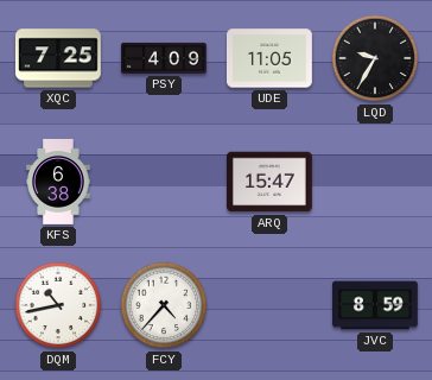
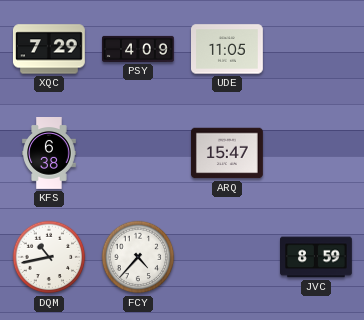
XQC: 7:25 -> 7:29 (49, 49)
LQD: 9:35 -> none (375, 58)
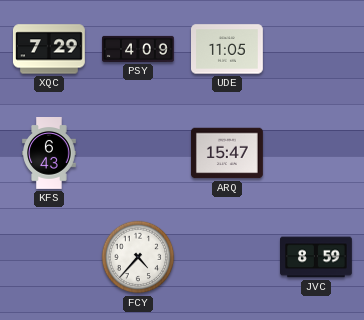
KFS: 6:38 -> 6:43 (49, 154)
DQM: 10:43 -> none (49, 257)
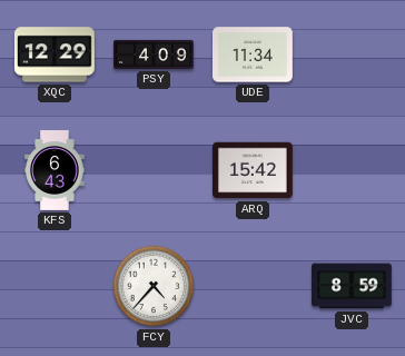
XQC: 7:29 -> 12:29 (55, 55)
UDE: 11:05 -> 11:34 (254, 55)
ARQ: 15:47 -> 15:42 (254, 170)
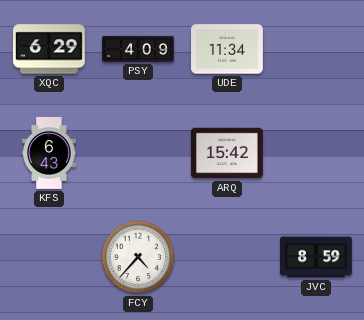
XQC: 12:29 -> 6:29 (49, 49)
